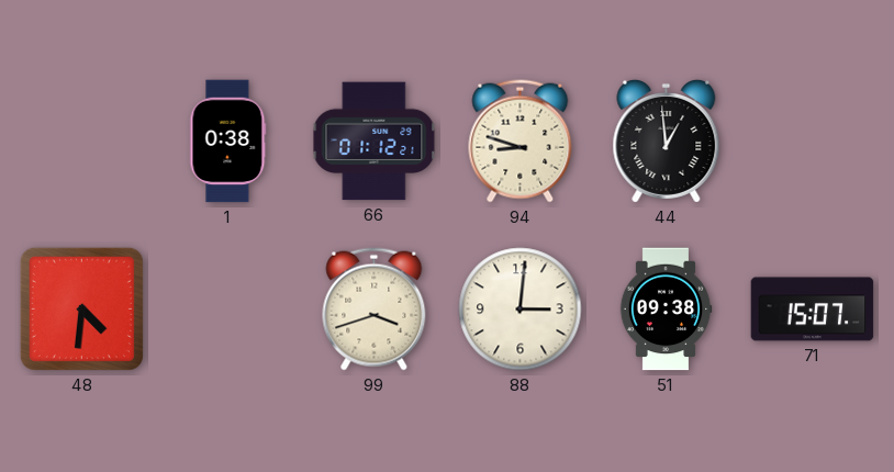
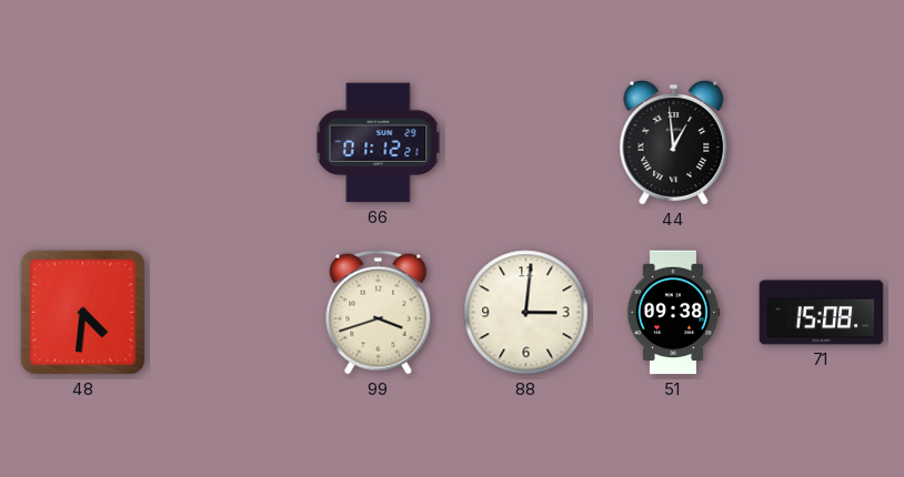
1: 0:38 -> none (228, 142)
94: 8:48 -> none (521, 142)
71: 15:07 -> 15:08 (822, 313)
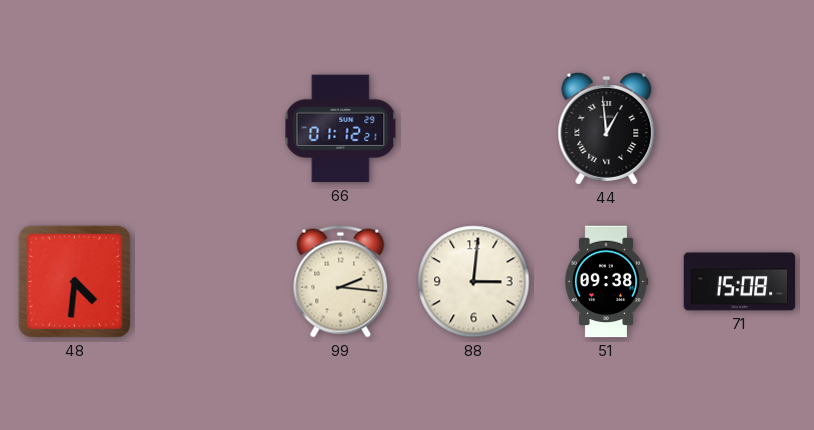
99: 3:42 -> 2:16 (341, 282)
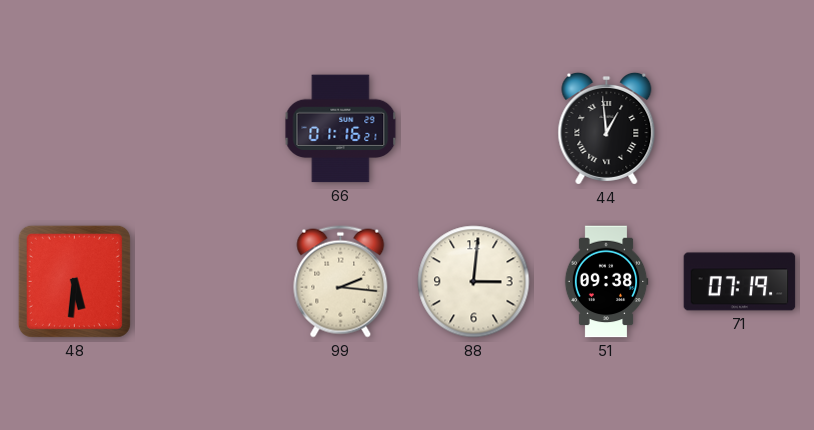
66: 01:12 -> 01:16 (341, 129)
48: 4:31 -> 5:31 (74, 281)
71: 15:08 -> 07:19 (740, 282)
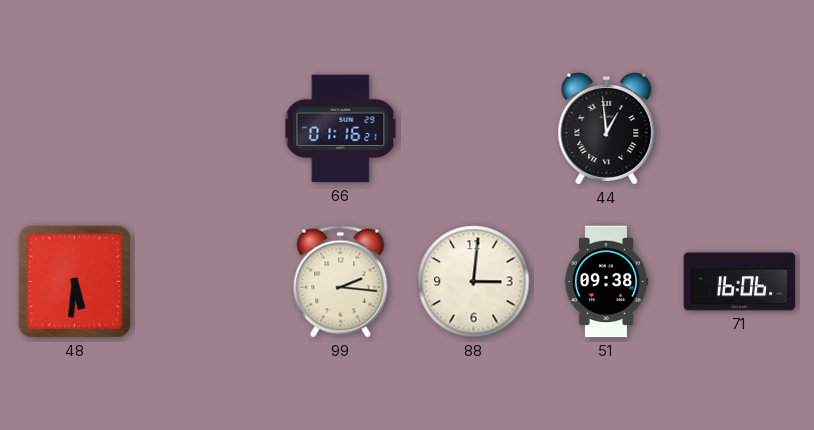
71: 07:19 -> 16:06 (740, 282)
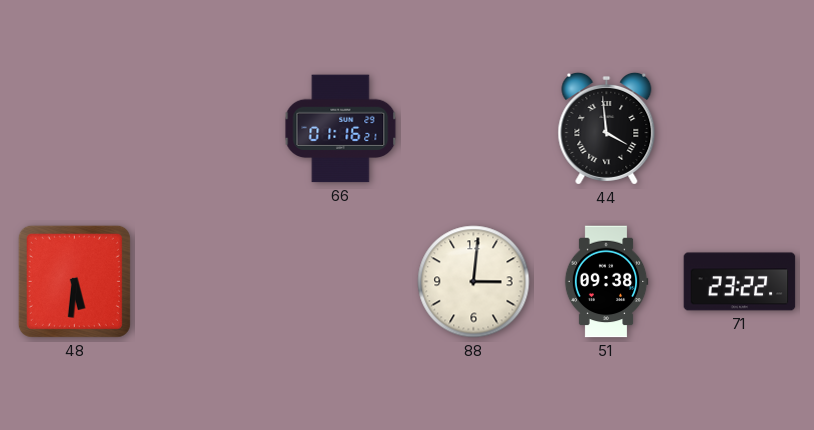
44: 12:59 -> 3:59 (607, 128)
99: 2:16 -> none (341, 282)
71: 16:06 -> 23:22 (740, 282)
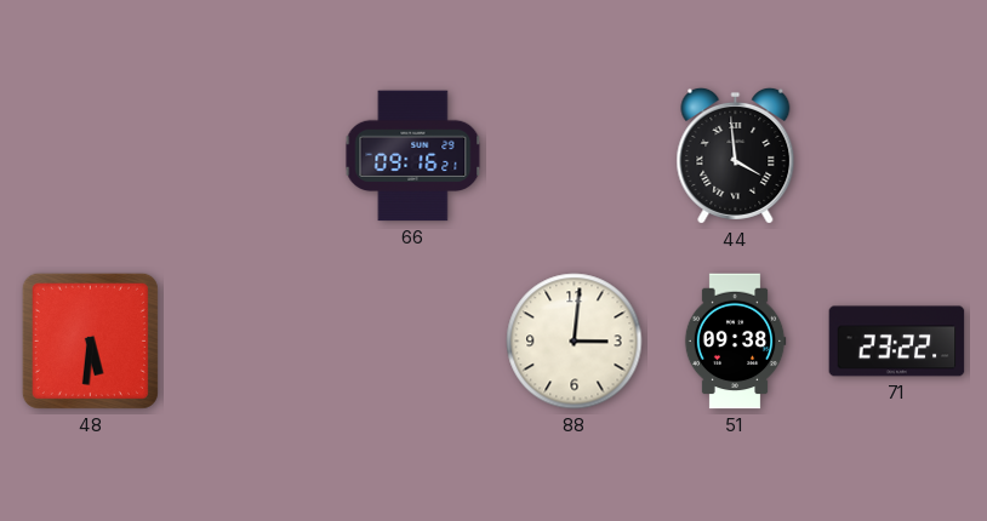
66: 01:16 -> 09:16 (413, 156)
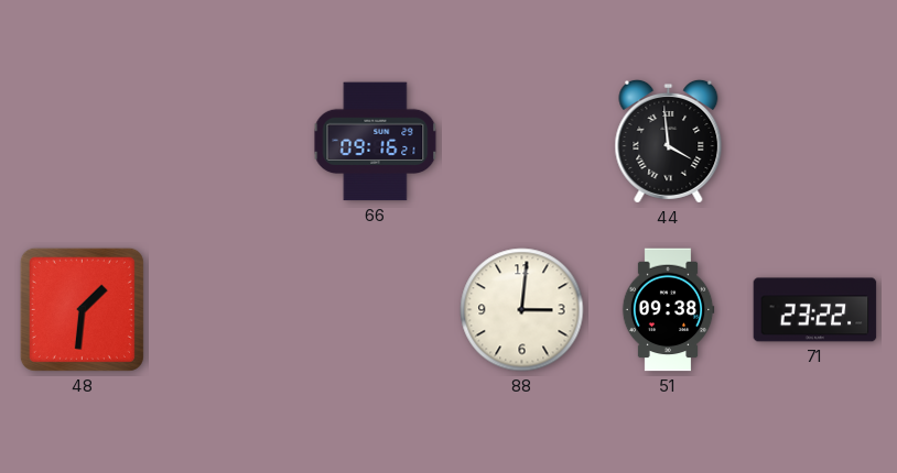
48: 5:31 -> 1:31 (82, 309)
